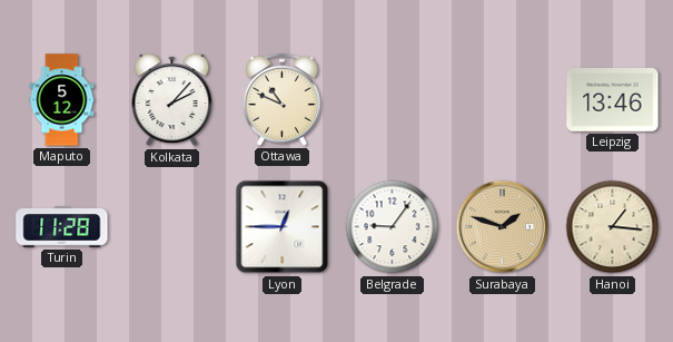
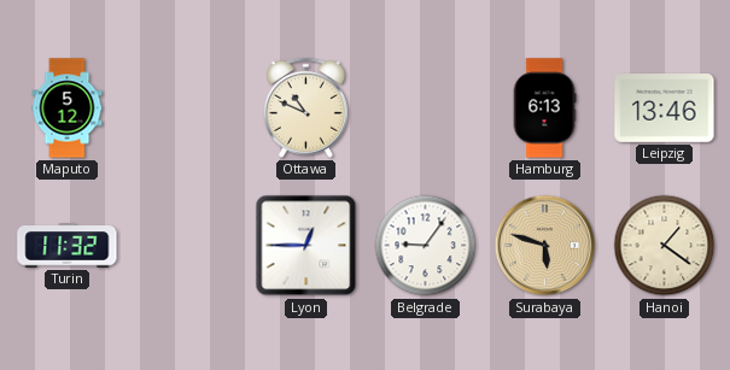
Kolkata: 2:07 -> none (172, 100)
Hamburg: none -> 6:13 (544, 108)
Turin: 11:28 -> 11:32 (68, 246)
Surabaya: 1:48 -> 5:48 (545, 246)
Hanoi: 1:16 -> 1:21 (665, 246)
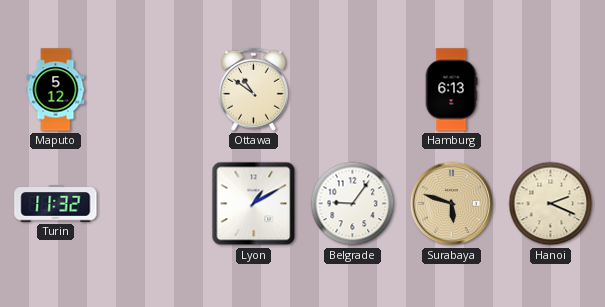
Ottawa: 10:49 -> 10:51 (253, 89)
Leipzig: 13:46 -> none (665, 108)
Lyon: 12:45 -> 1:10 (254, 204)
Hanoi: 1:21 -> 2:19 (551, 204)
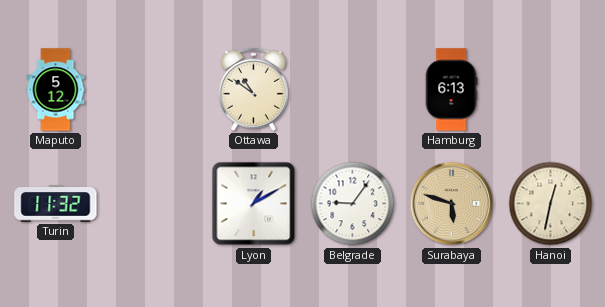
Hanoi: 2:19 -> 12:32 (551, 204)
